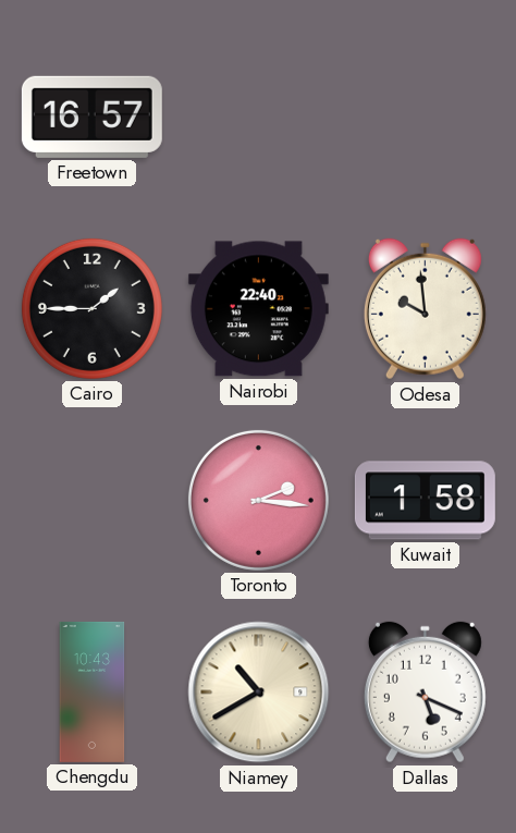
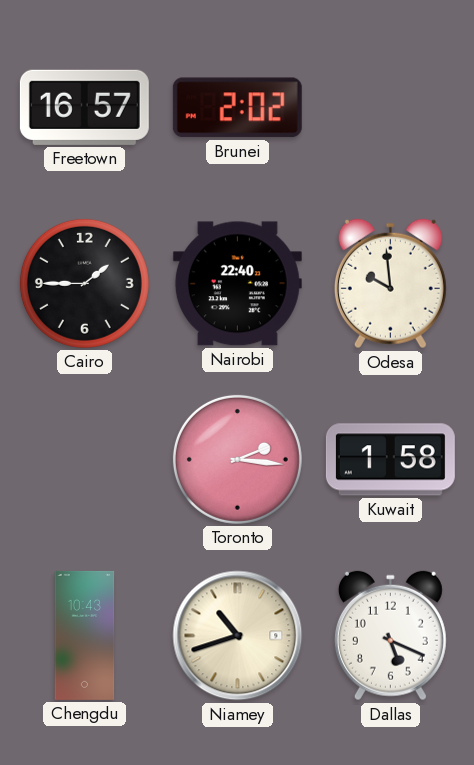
Brunei: none -> 2:02 (237, 108)
Niamey: 10:40 -> 10:42 (238, 636)
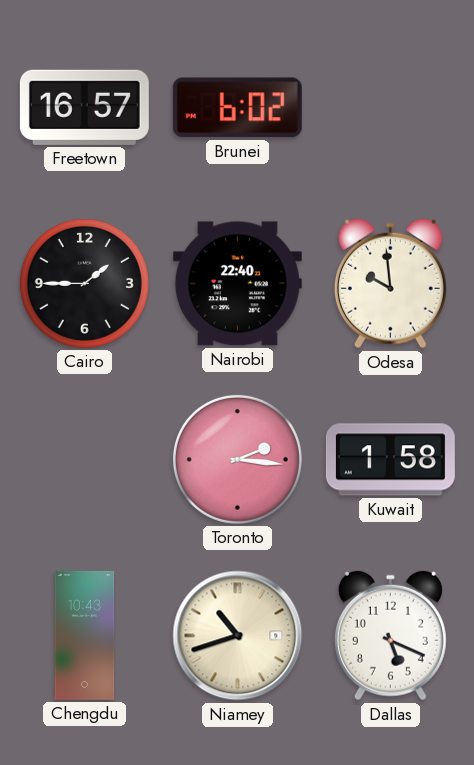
Brunei: 2:02 -> 6:02 (237, 108)
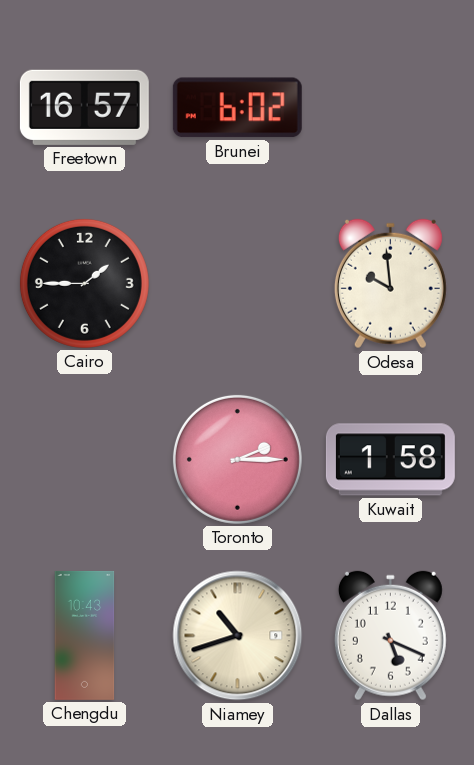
Nairobi: 22:40 -> none (237, 284)
Toronto: 2:16 -> 2:15 (237, 459)
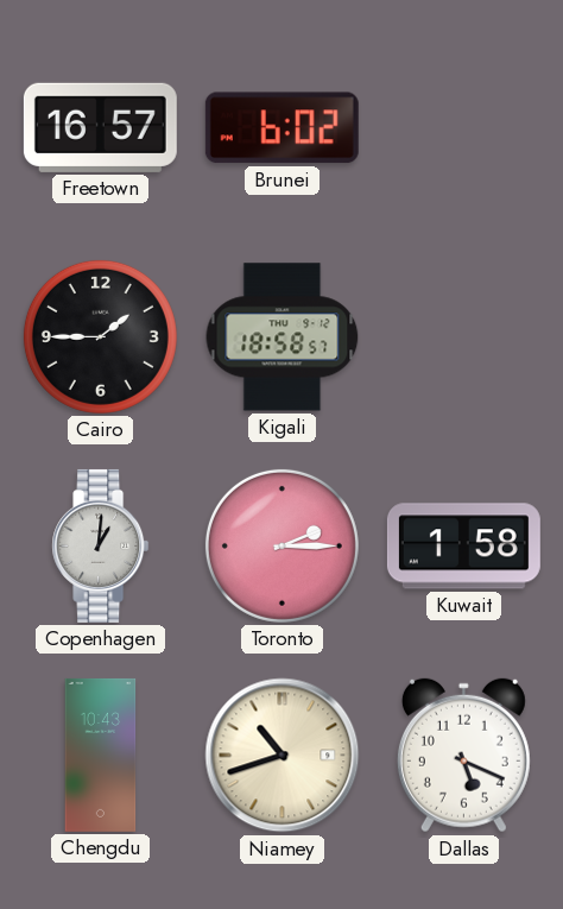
Kigali: none -> 18:58 (283, 337)
Odesa: 9:59 -> none (390, 284)
Copenhagen: none -> 1:01 (101, 545)
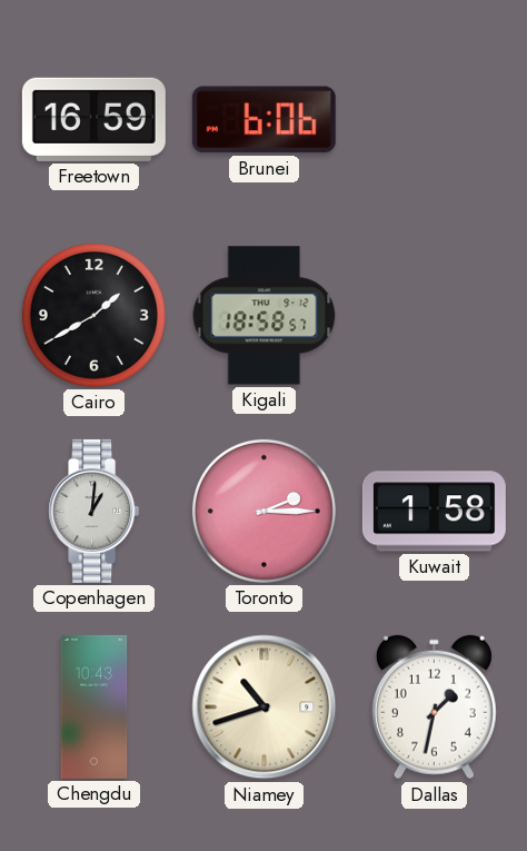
Freetown: 16:57 -> 16:59 (93, 119)
Brunei: 6:02 -> 6:06 (263, 120)
Cairo: 1:45 -> 1:40 (93, 315)
Dallas: 5:19 -> 1:32 (434, 707)
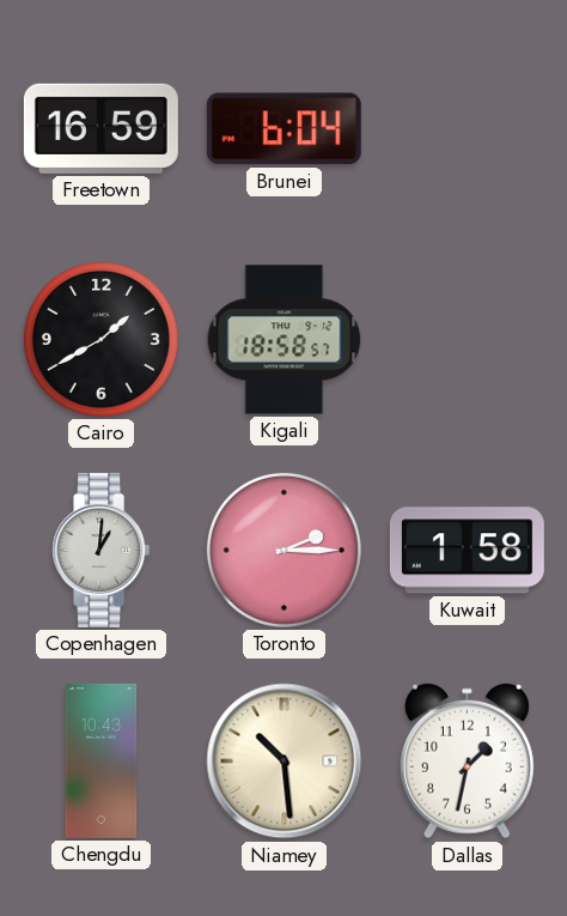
Brunei: 6:06 -> 6:04 (283, 129)
Niamey: 10:42 -> 10:29 (285, 762)
